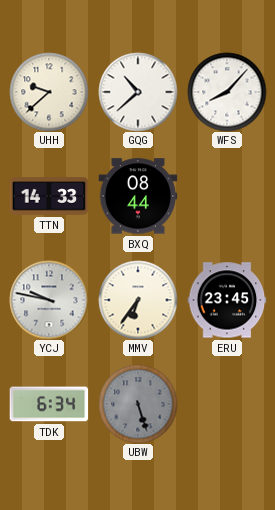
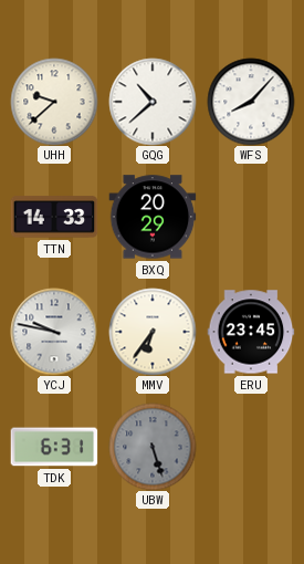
BXQ: 08:44 -> 20:29 (153, 217)
TDK: 6:34 -> 6:31 (54, 447)
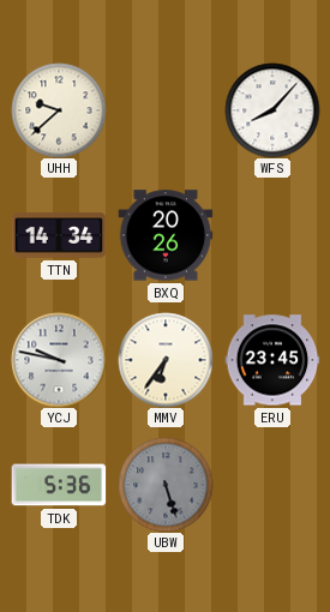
GQG: 10:38 -> none (153, 102)
TTN: 14:33 -> 14:34 (59, 235)
BXQ: 20:29 -> 20:26 (166, 235)
TDK: 6:31 -> 5:36 (59, 485)
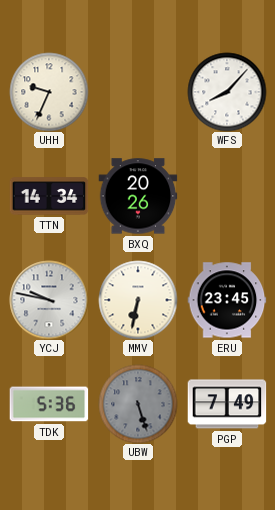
UHH: 9:38 -> 9:34 (49, 92)
MMV: 6:36 -> 6:32 (138, 300)
PGP: none -> 7:49 (227, 404)
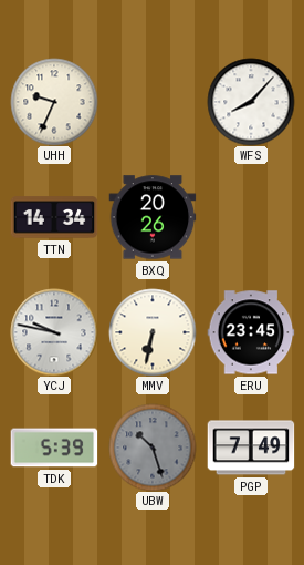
TDK: 5:36 -> 5:39 (54, 448)
UBW: 5:27 -> 10:27 (153, 448)
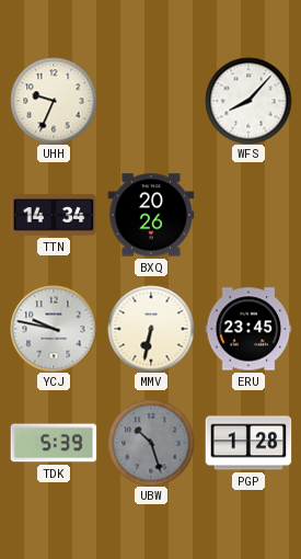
PGP: 7:49 -> 1:28 (248, 443)
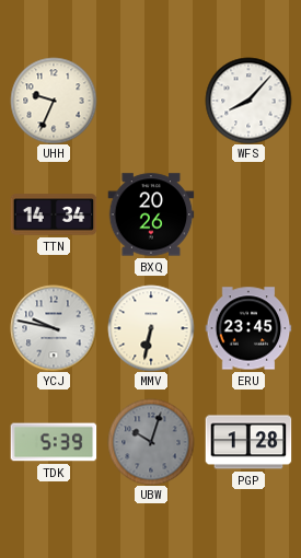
UBW: 10:27 -> 10:03 (151, 442)
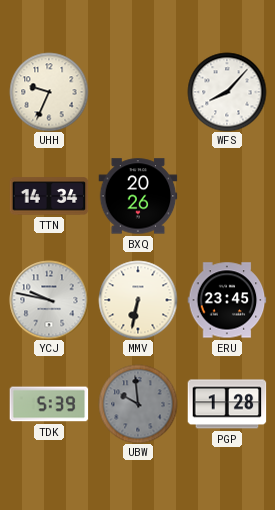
UBW: 10:03 -> 9:59 (138, 404)
